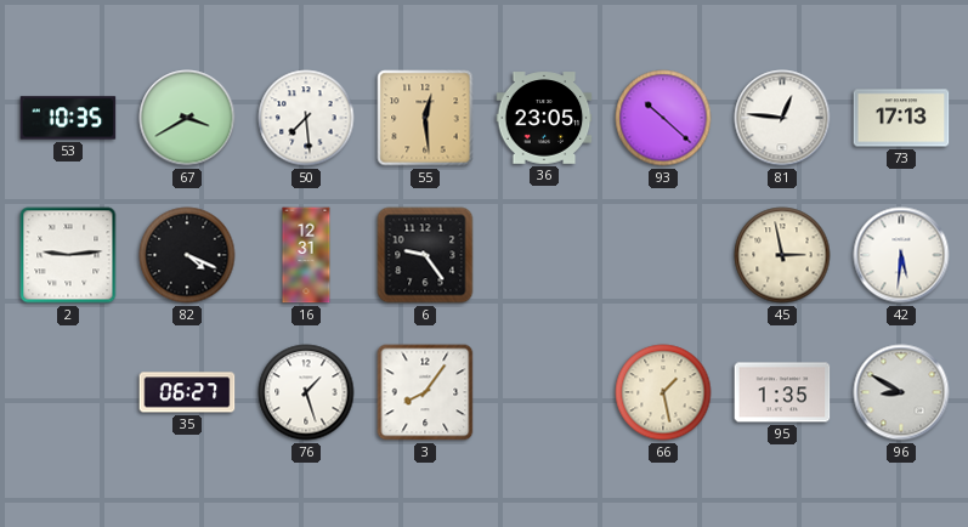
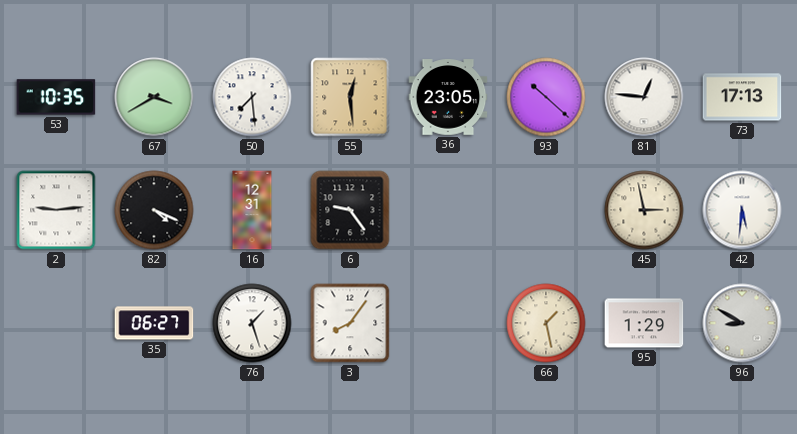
95: 1:35 -> 1:29 (644, 323)
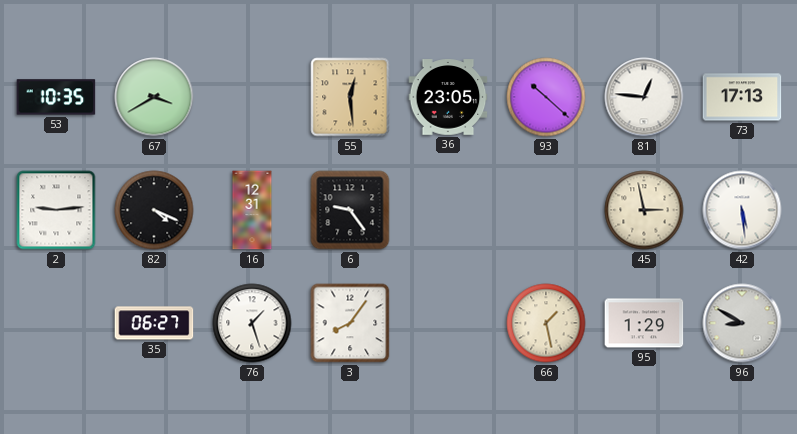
50: 7:29 -> none (252, 97)
42: 5:31 -> 5:29 (742, 210)
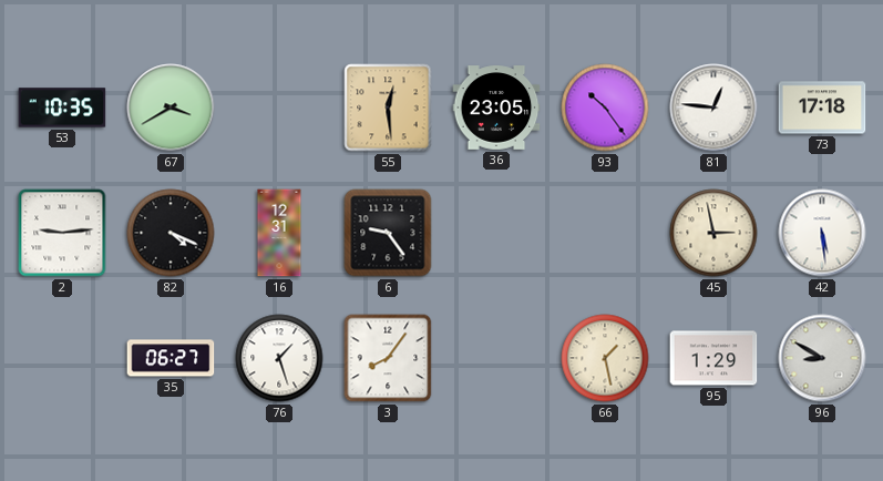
93: 10:22 -> 10:24 (605, 108)
73: 17:13 -> 17:18 (822, 108)
